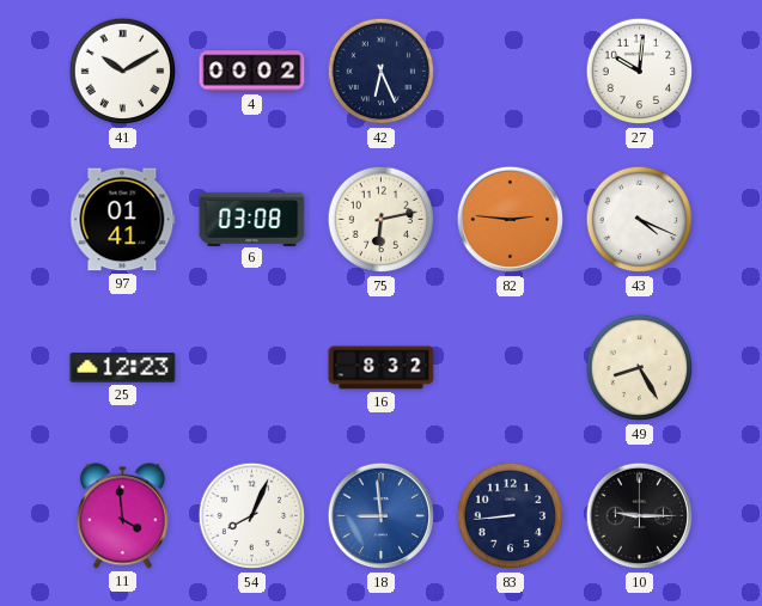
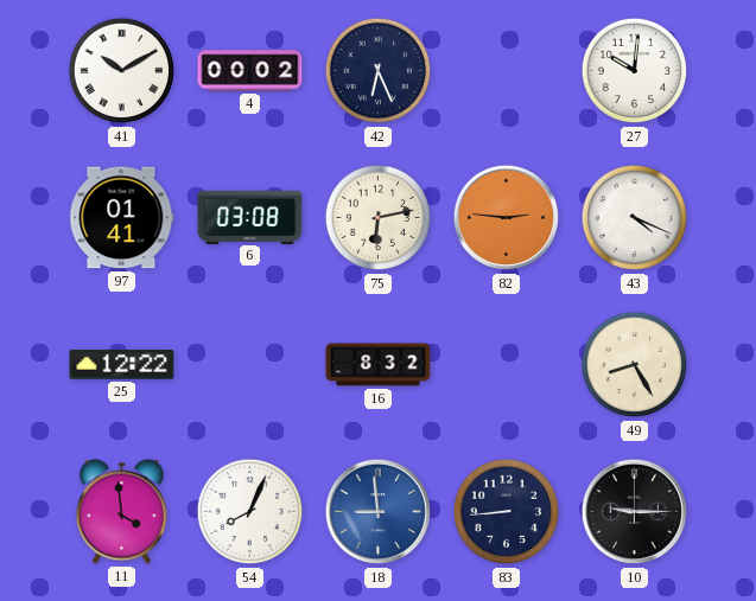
25: 12:23 -> 12:22 (122, 365)
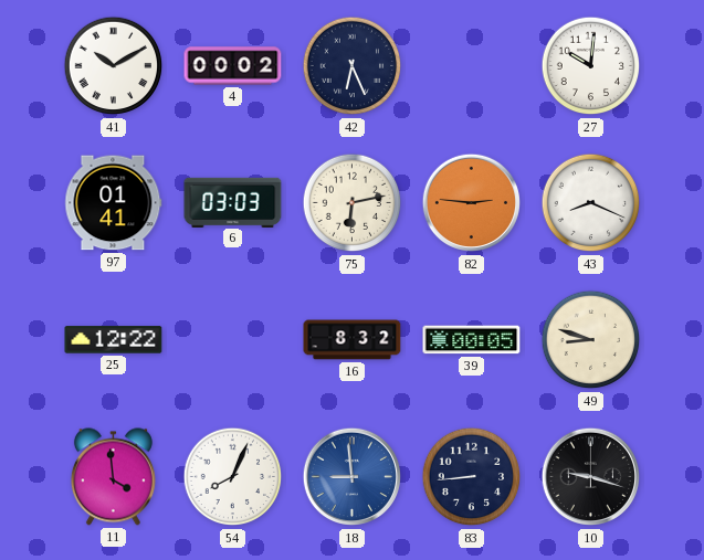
6: 03:08 -> 03:03 (233, 202)
43: 4:19 -> 8:19 (591, 203)
39: none -> 00:05 (472, 340)
49: 8:25 -> 8:48 (591, 340)
10: 9:15 -> 9:18 (591, 477)
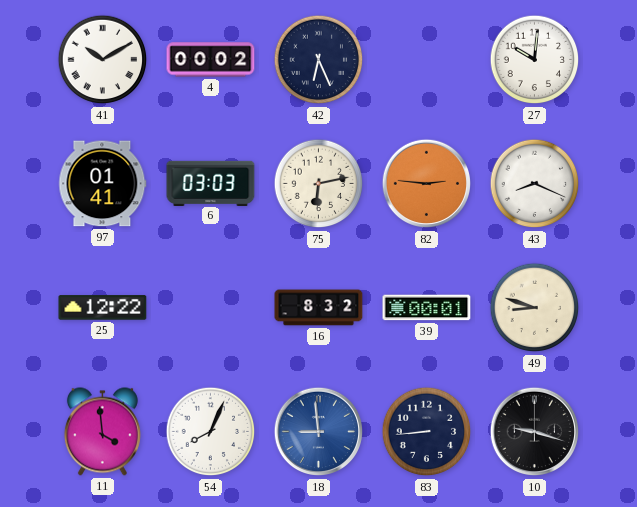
39: 00:05 -> 00:01 (427, 308)
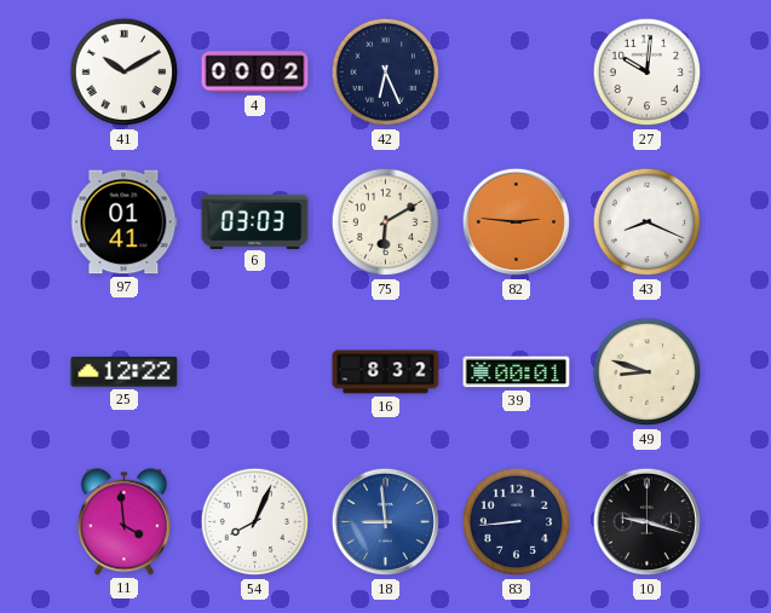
75: 6:13 -> 6:10 (386, 222)
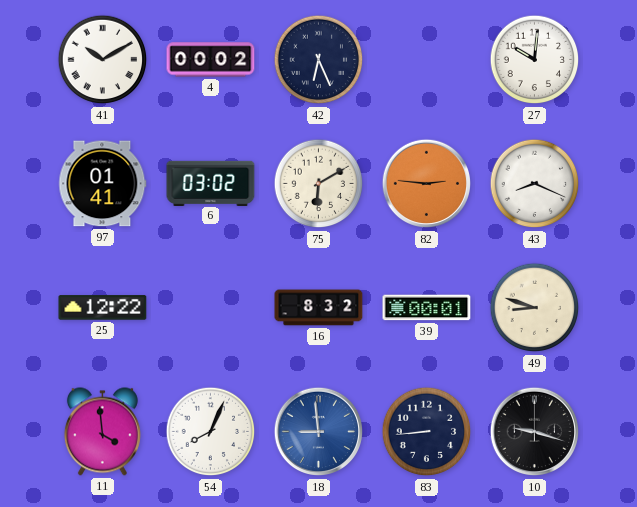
6: 03:03 -> 03:02 (211, 183)
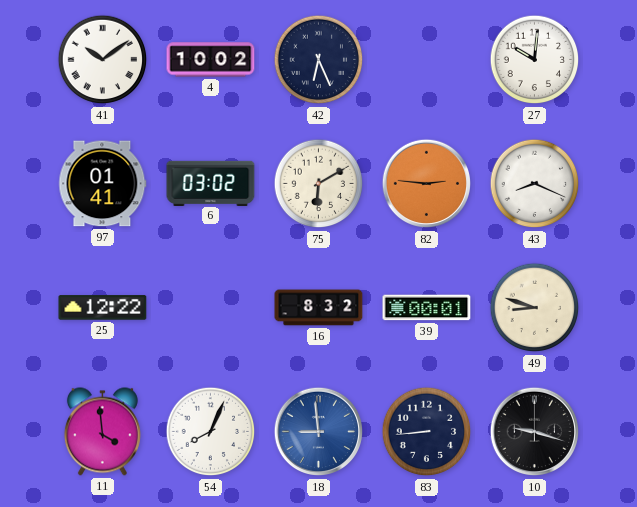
41: 10:10 -> 10:09 (103, 60)
4: 00:02 -> 10:02 (211, 60)
